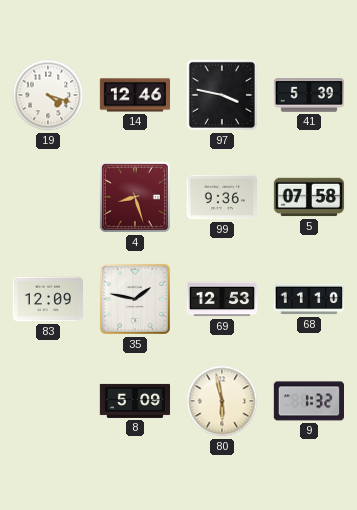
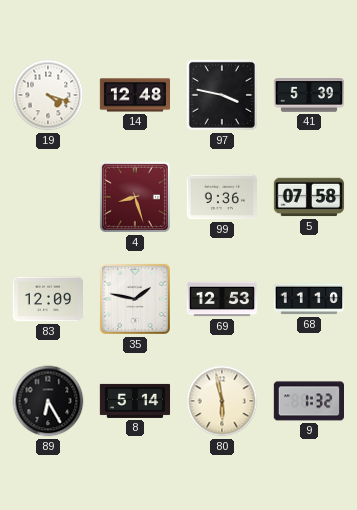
14: 12:46 -> 12:48 (135, 95)
89: none -> 6:25 (48, 401)
8: 5:09 -> 5:14 (135, 401)
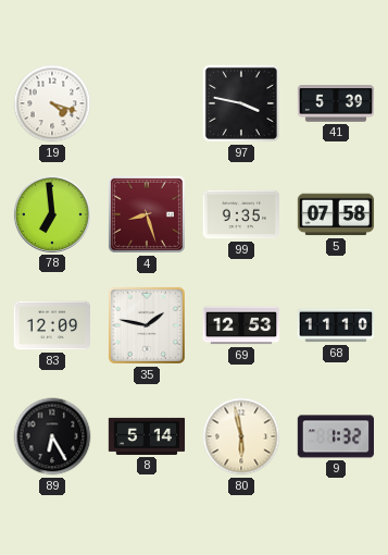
14: 12:48 -> none (135, 95)
78: none -> 6:59 (51, 213)
99: 9:36 -> 9:35 (240, 214)
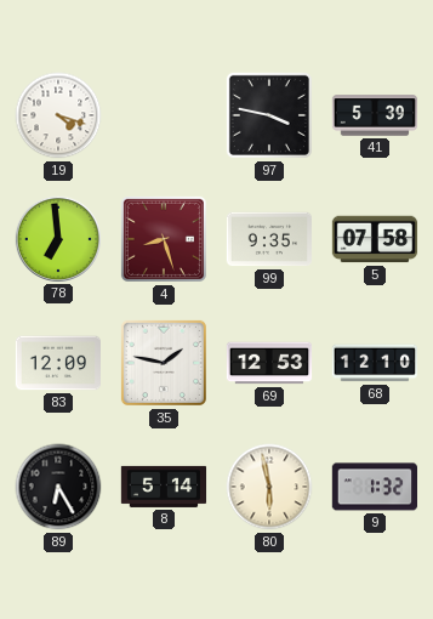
68: 11:10 -> 12:10 (374, 363)
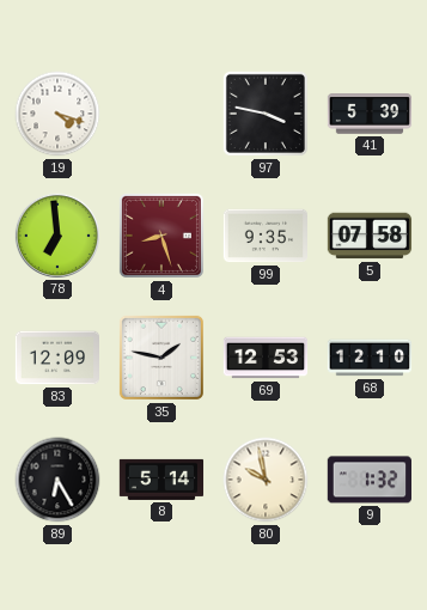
80: 5:58 -> 9:58 (266, 480)
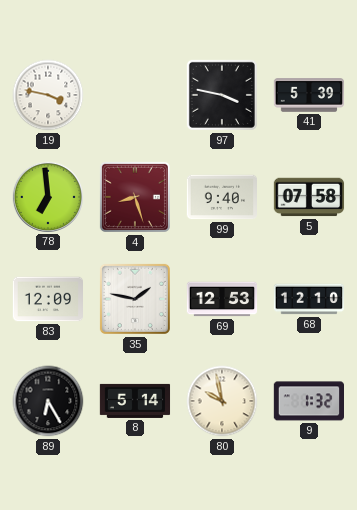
19: 4:18 -> 3:47 (48, 95)
99: 9:35 -> 9:40 (221, 197)
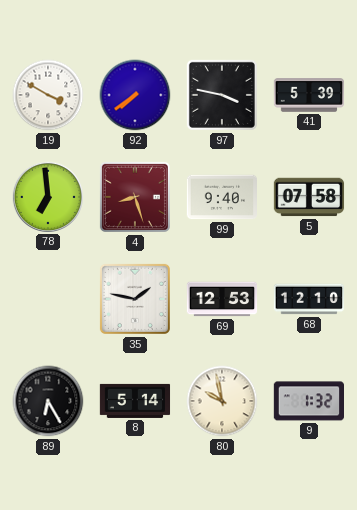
19: 3:47 -> 3:50 (48, 95)
92: none -> 7:39 (135, 95)
83: 12:09 -> none (48, 299)
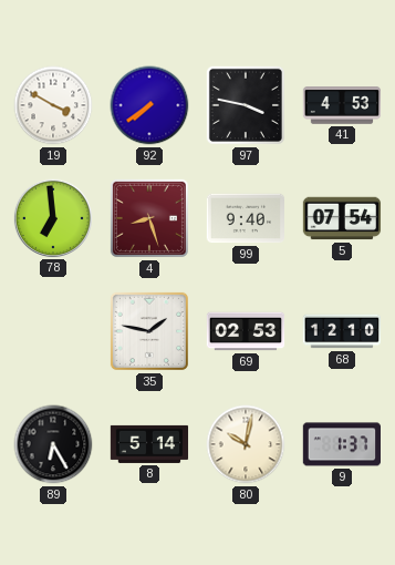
41: 5:39 -> 4:53 (342, 105)
5: 07:58 -> 07:54 (342, 218)
69: 12:53 -> 02:53 (246, 331)
80: 9:58 -> 10:02 (246, 444)
9: 1:32 -> 1:37 (341, 444)
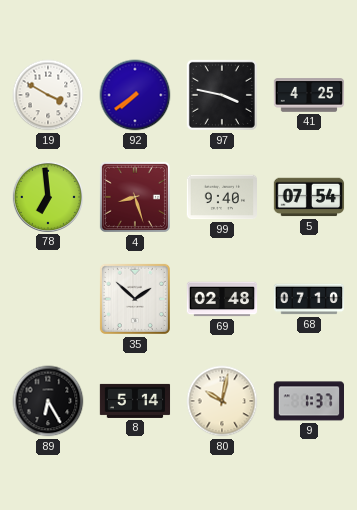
41: 4:53 -> 4:25 (309, 95)
35: 1:47 -> 1:52 (135, 299)
69: 02:53 -> 02:48 (222, 299)
68: 12:10 -> 07:10 (308, 299)
